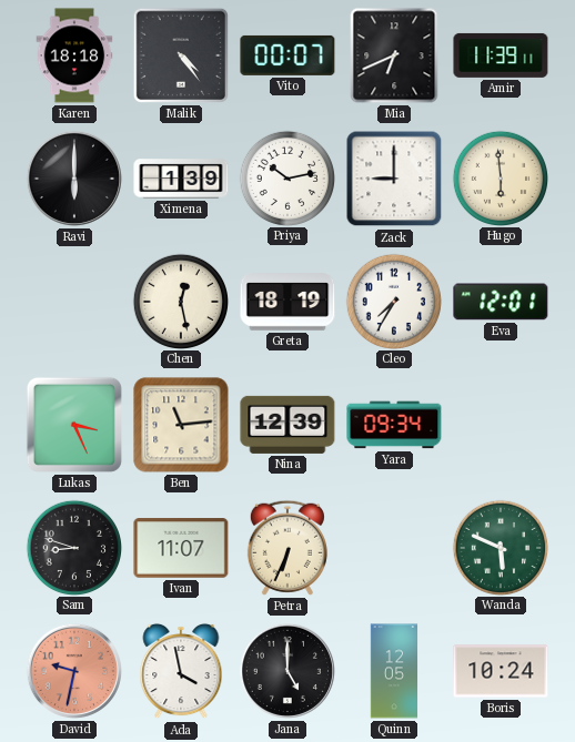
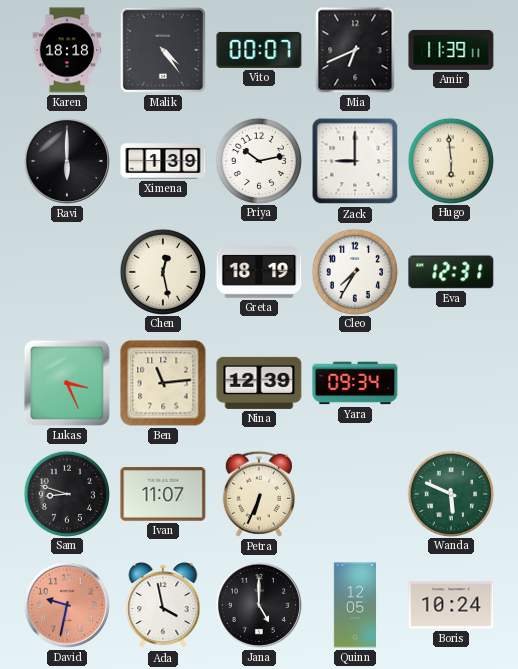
Eva: 12:01 -> 12:31 (451, 272)
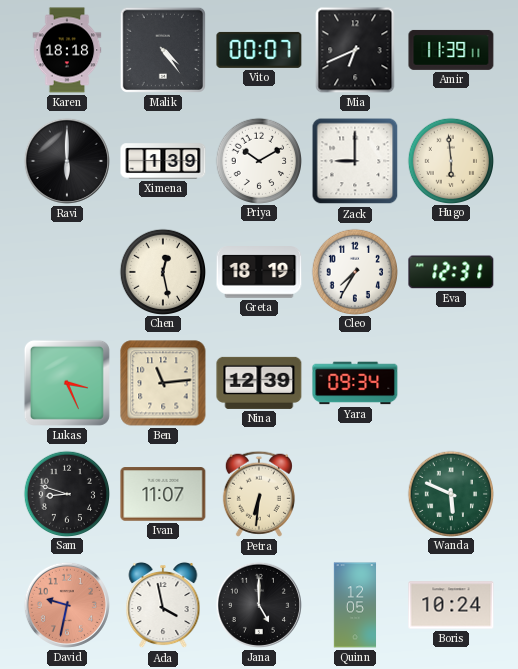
Priya: 10:13 -> 10:10 (258, 160)
Petra: 6:34 -> 6:31 (259, 494)
